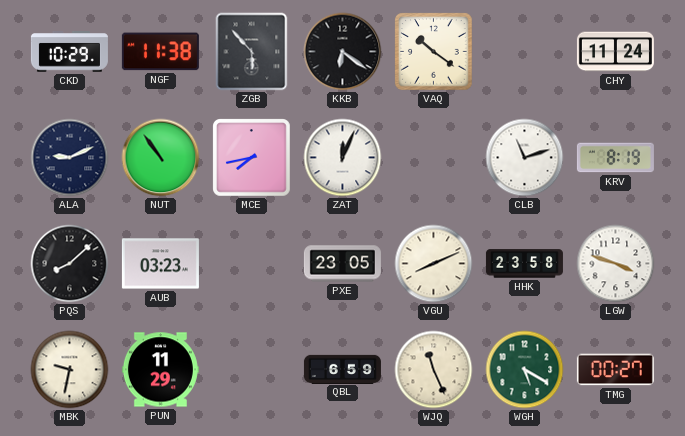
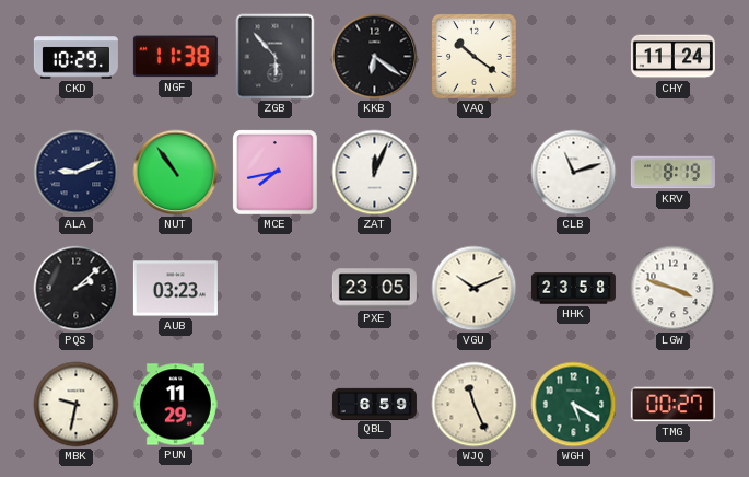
PQS: 8:08 -> 2:08 (77, 289)
VGU: 8:11 -> 10:11 (475, 289)
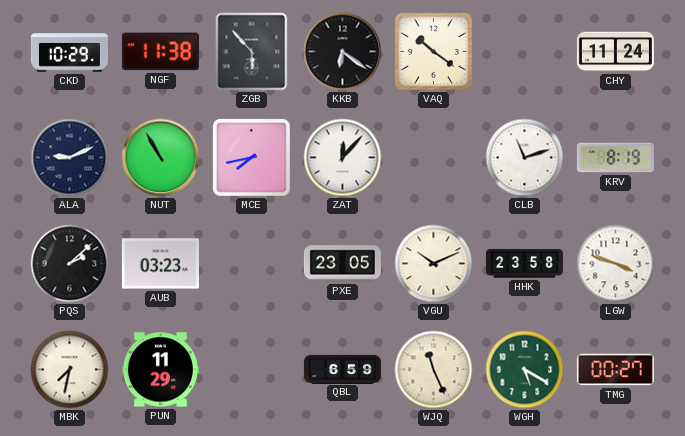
NUT: 10:54 -> 10:55 (161, 158)
ZAT: 12:04 -> 12:07 (343, 158)
MBK: 9:32 -> 7:32 (70, 370)
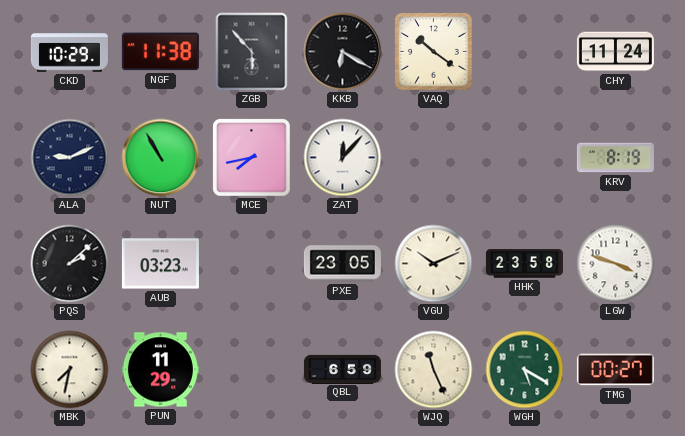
KKB: 6:21 -> 6:20 (343, 52)
CLB: 11:12 -> none (525, 158)
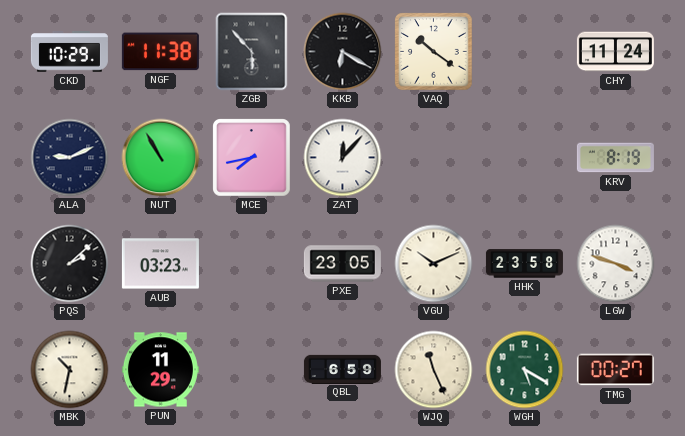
MBK: 7:32 -> 10:32 (70, 370)
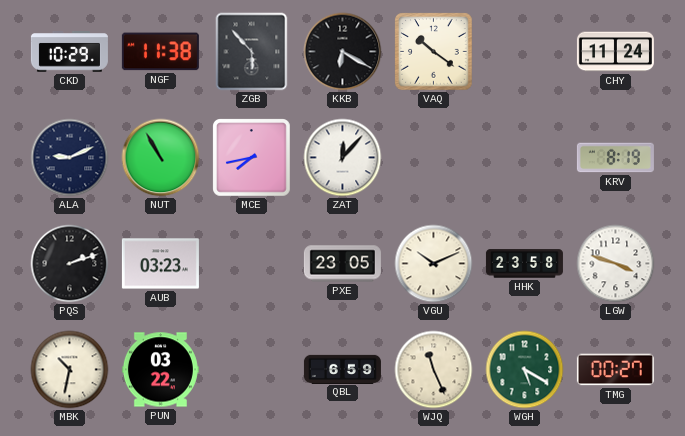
PQS: 2:08 -> 2:12 (70, 264)
PUN: 11:29 -> 03:22 (160, 370)
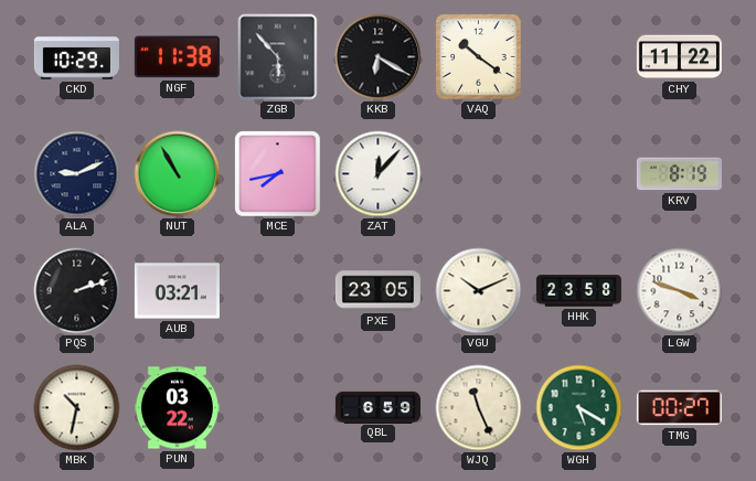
CHY: 11:24 -> 11:22 (679, 57)
AUB: 03:23 -> 03:21 (177, 291)
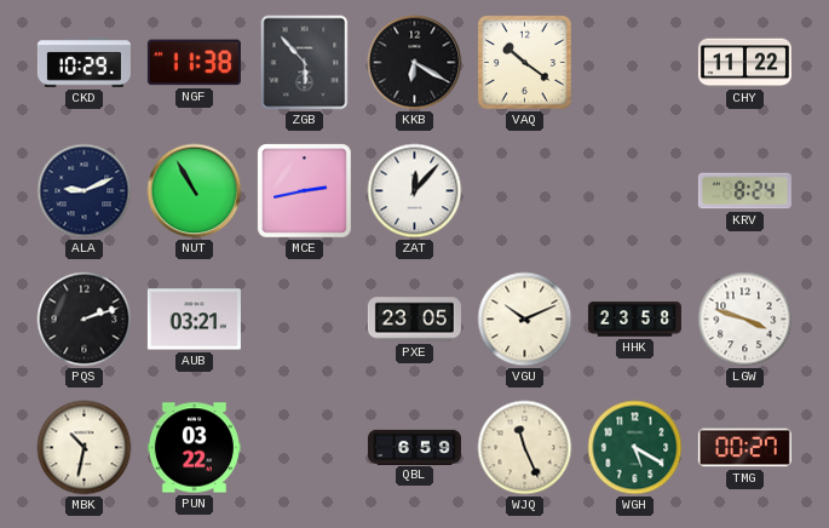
MCE: 7:43 -> 2:43 (305, 191)
KRV: 8:19 -> 8:24 (744, 191)
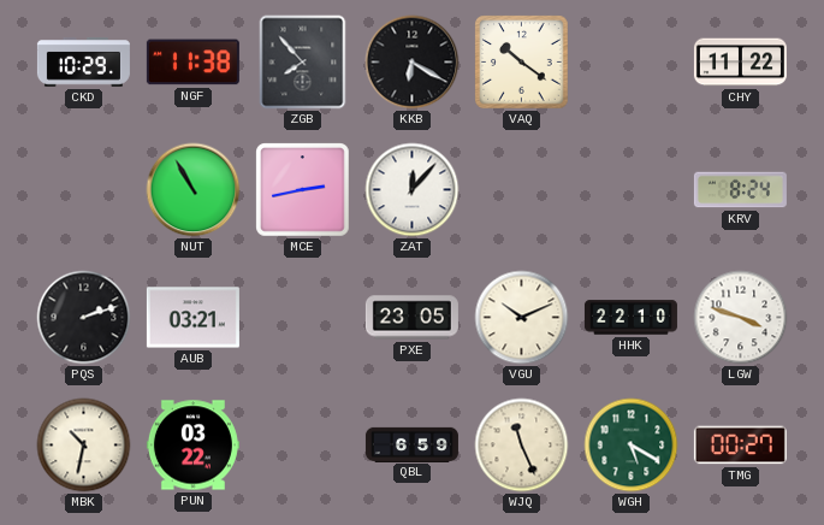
ZGB: 5:53 -> 7:53 (303, 63)
ALA: 9:11 -> none (85, 191)
HHK: 23:58 -> 22:10 (630, 318)
